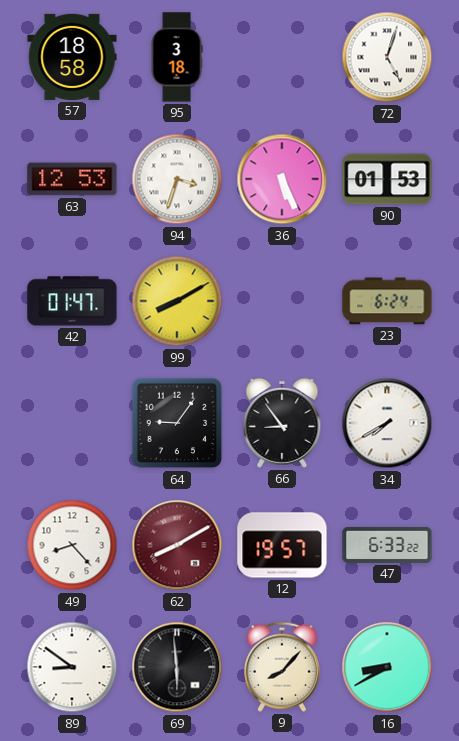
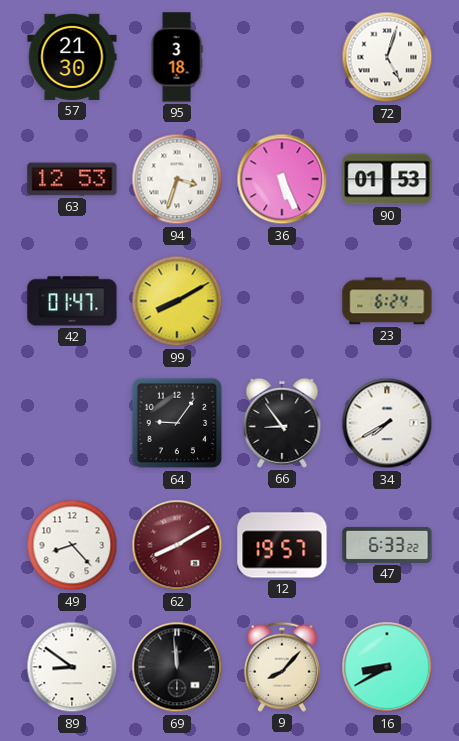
57: 18:58 -> 21:30 (72, 57)
69: 5:59 -> 11:59 (177, 667)
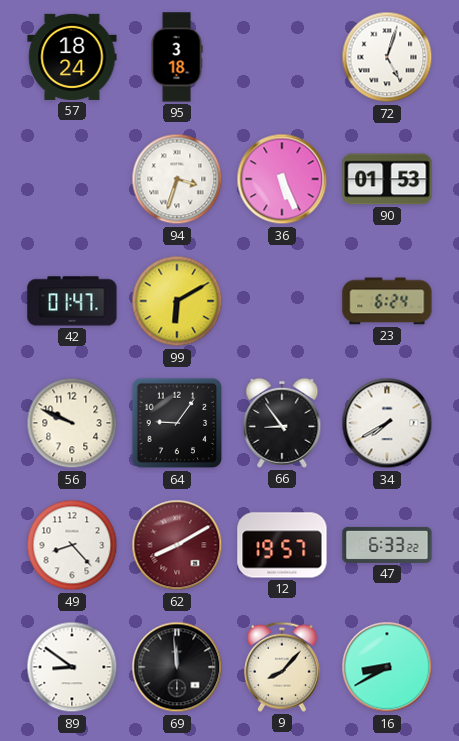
57: 21:30 -> 18:24 (72, 57)
63: 12:53 -> none (72, 179)
99: 8:10 -> 6:10 (177, 301)
56: none -> 9:49 (72, 423)
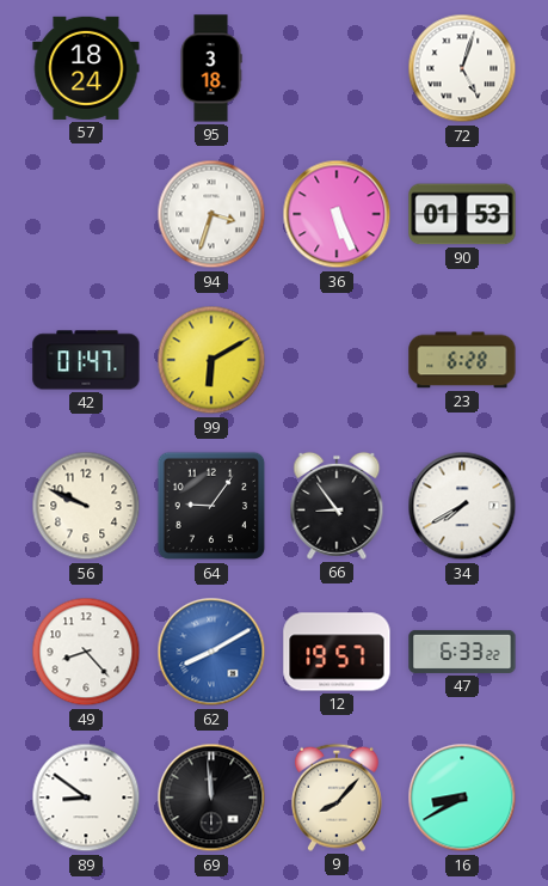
23: 6:24 -> 6:28 (462, 360)
62 dial: burgundy -> blue (211, 652)
